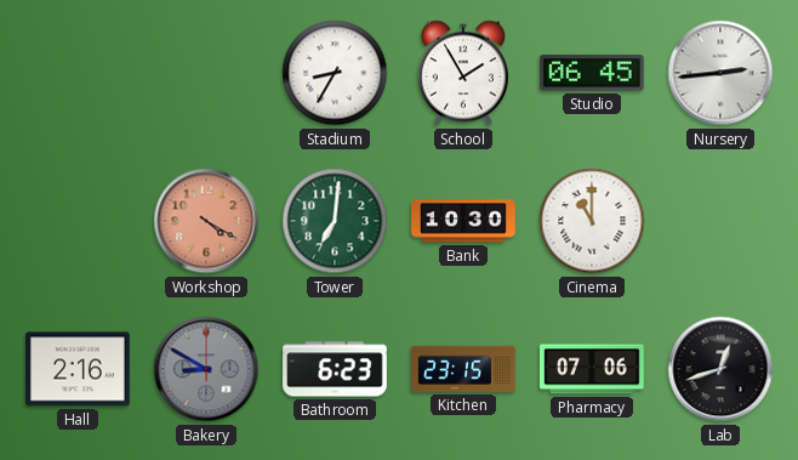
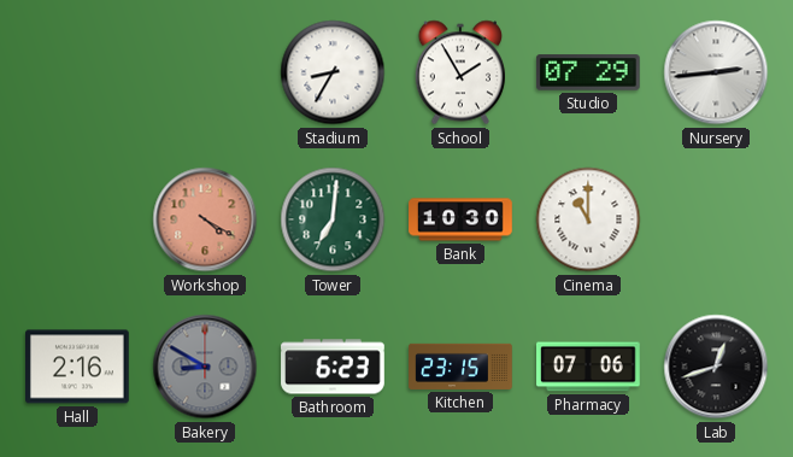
Studio: 06:45 -> 07:29 (588, 72)
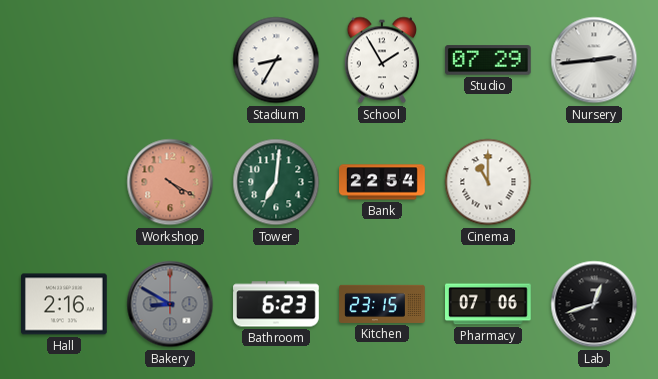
Bank: 10:30 -> 22:54 (382, 182)
